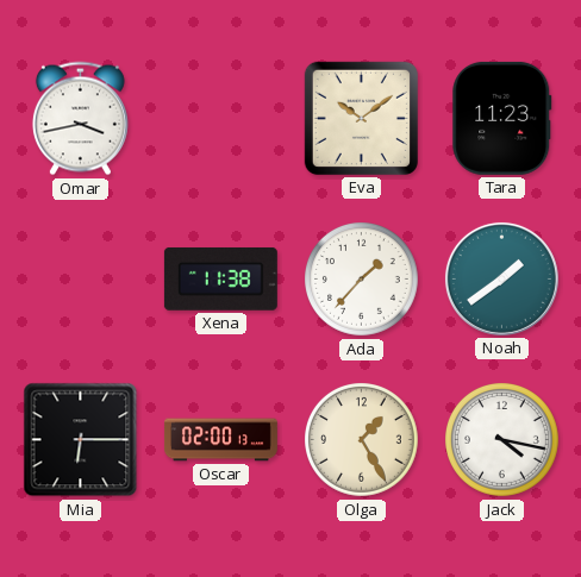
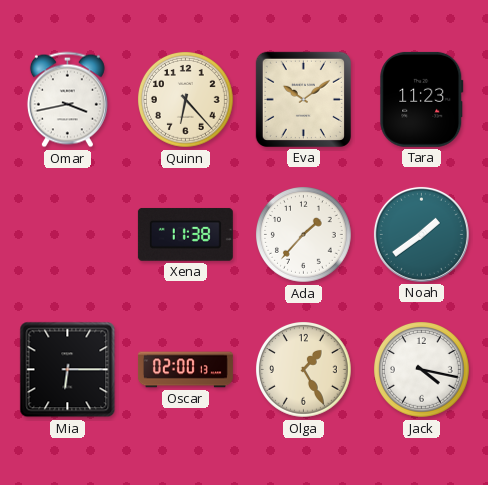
Quinn: none -> 6:23 (186, 100)
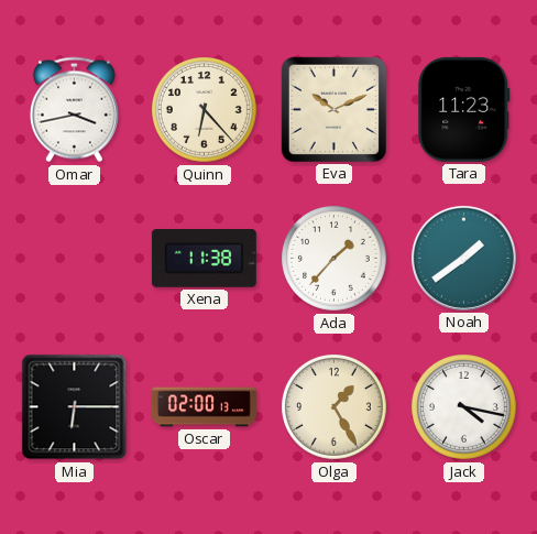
Eva: 10:09 -> 10:11 (333, 109)
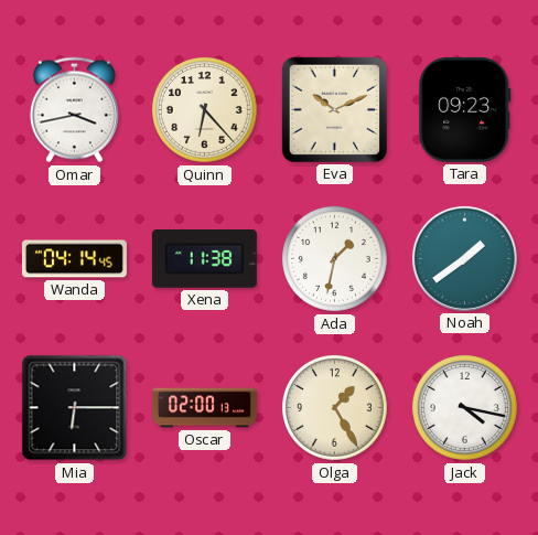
Tara: 11:23 -> 09:23 (465, 109)
Wanda: none -> 04:14 (74, 259)
Ada: 1:37 -> 1:32 (335, 259)
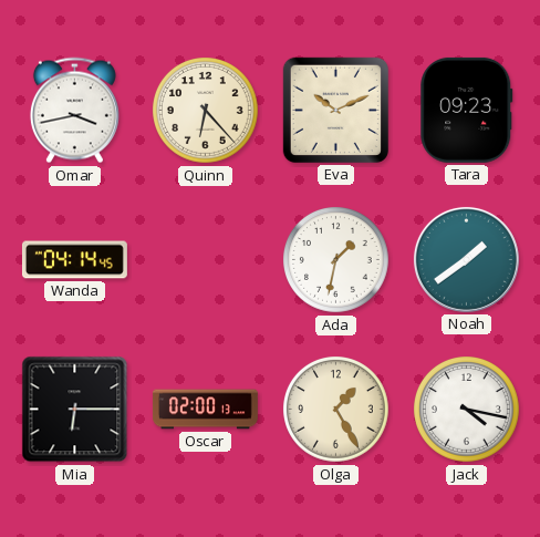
Xena: 11:38 -> none (204, 258)
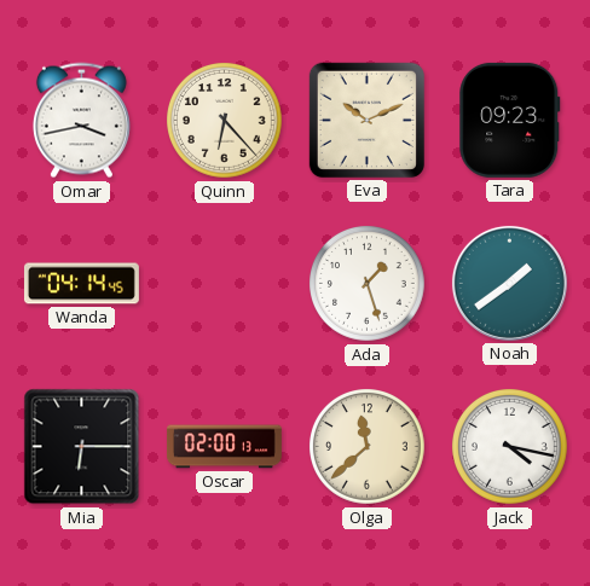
Ada: 1:32 -> 1:27 (368, 284)
Olga: 1:25 -> 11:38 (368, 447)
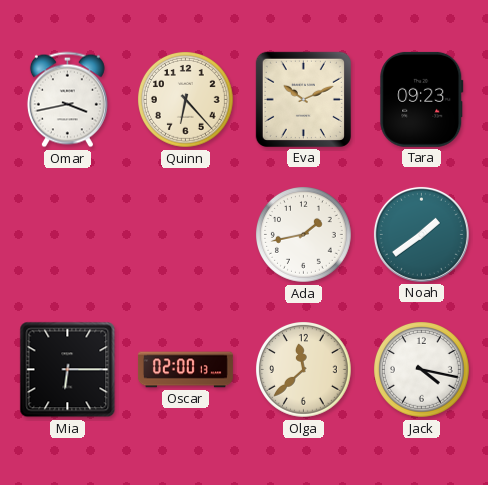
Wanda: 04:14 -> none (81, 284)
Ada: 1:27 -> 1:43 (304, 235)
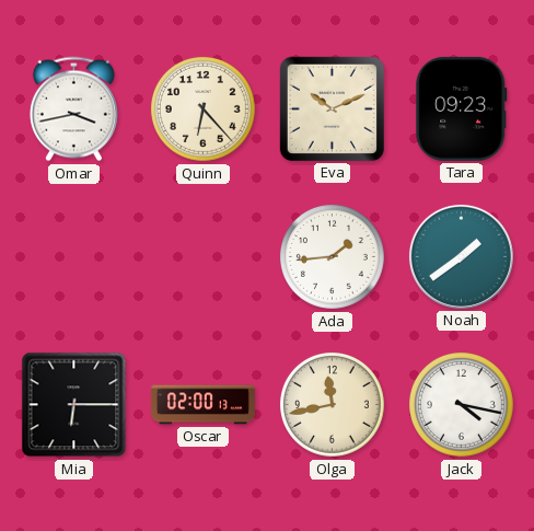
Ada: 1:43 -> 1:44 (333, 257)
Olga: 11:38 -> 11:43 (333, 405)
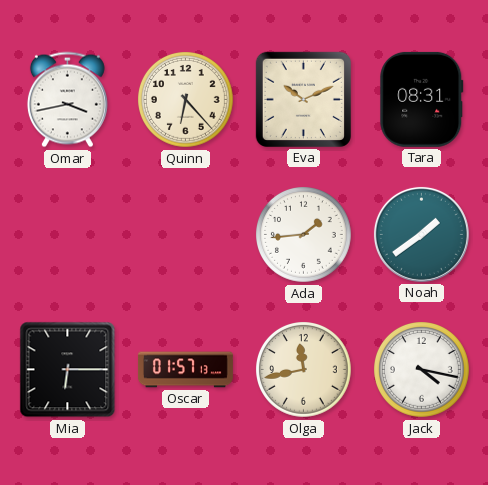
Tara: 09:23 -> 08:31 (422, 99)
Oscar: 02:00 -> 01:57 (185, 370)
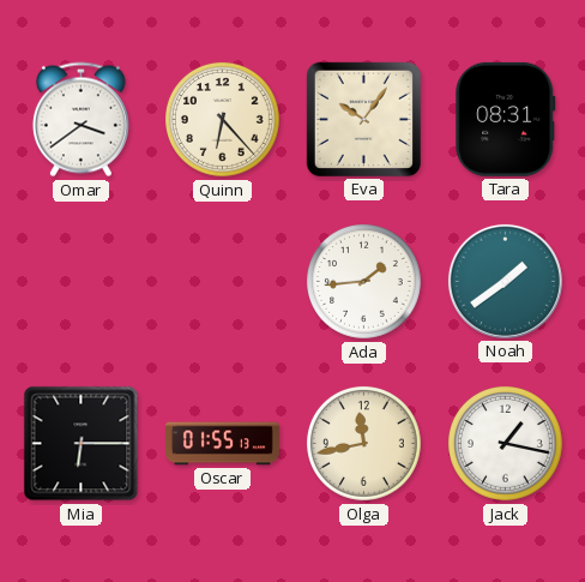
Omar: 3:43 -> 3:39 (80, 120)
Eva: 10:11 -> 10:06 (363, 119)
Oscar: 01:57 -> 01:55 (222, 444)
Jack: 4:17 -> 1:17 (506, 444)
